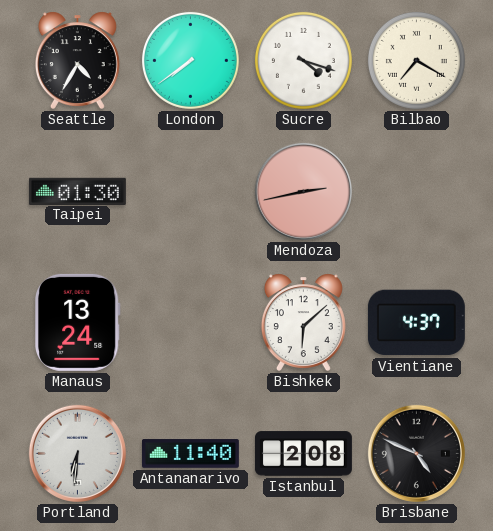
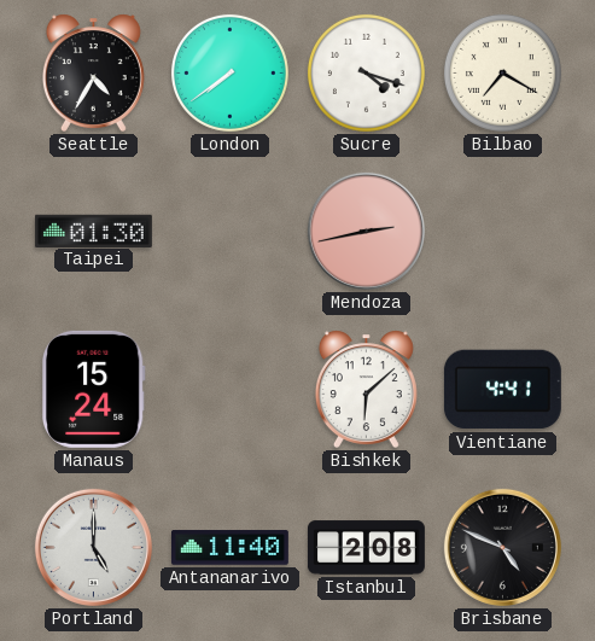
Manaus: 13:24 -> 15:24 (93, 389)
Vientiane: 4:37 -> 4:41 (502, 390)
Portland: 6:31 -> 5:00 (93, 547)
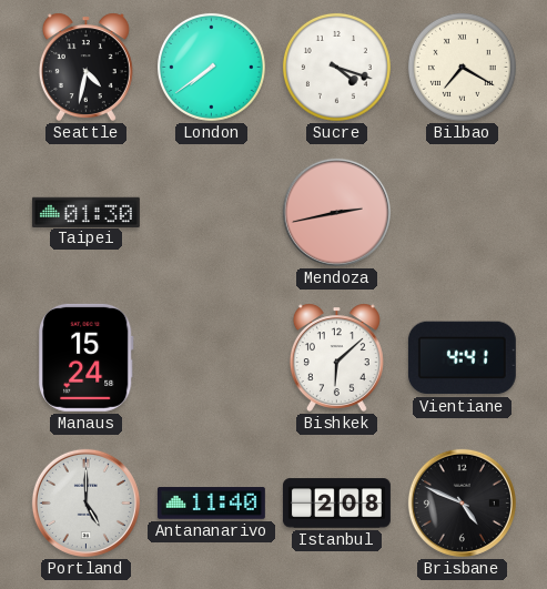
Seattle: 4:35 -> 4:32 (85, 67)
